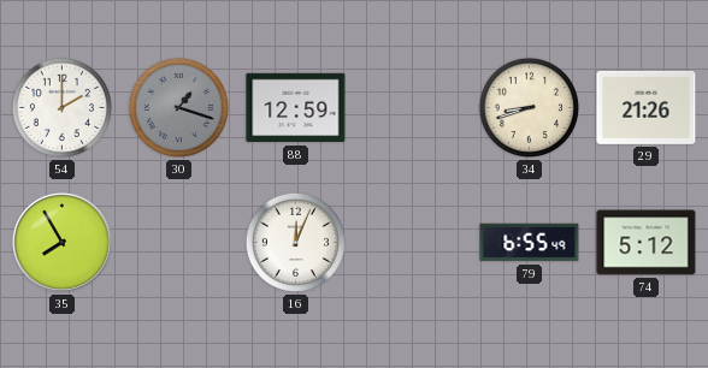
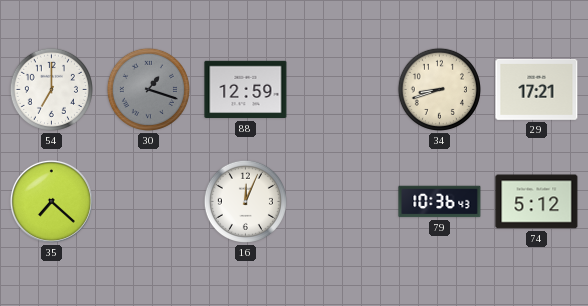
54: 2:00 -> 7:00 (51, 89)
29: 21:26 -> 17:21 (537, 89)
35: 7:55 -> 7:22 (51, 201)
79: 6:55 -> 10:36 (440, 202)
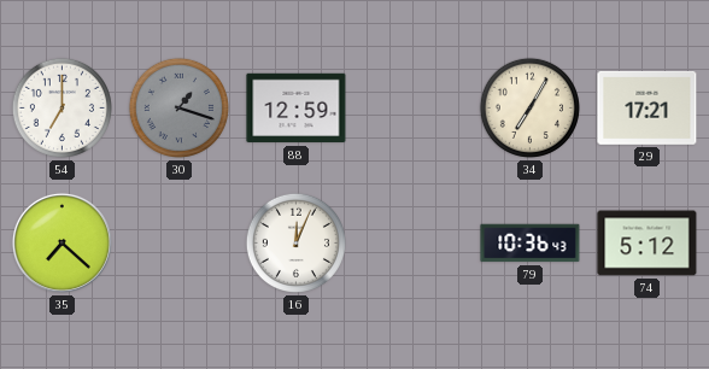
34: 8:42 -> 7:05 (529, 107)
